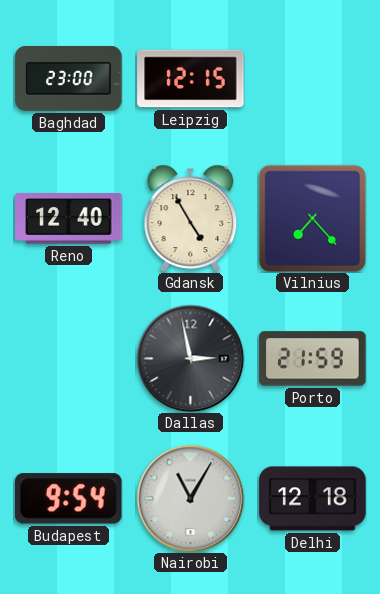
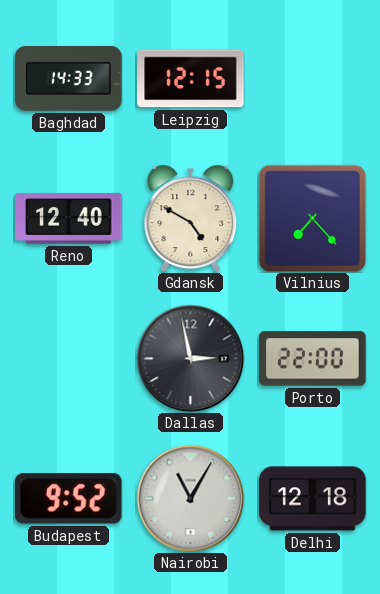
Baghdad: 23:00 -> 14:33 (69, 78)
Gdansk: 4:55 -> 4:50 (191, 218)
Porto: 21:59 -> 22:00 (313, 359)
Budapest: 9:54 -> 9:52 (69, 499)
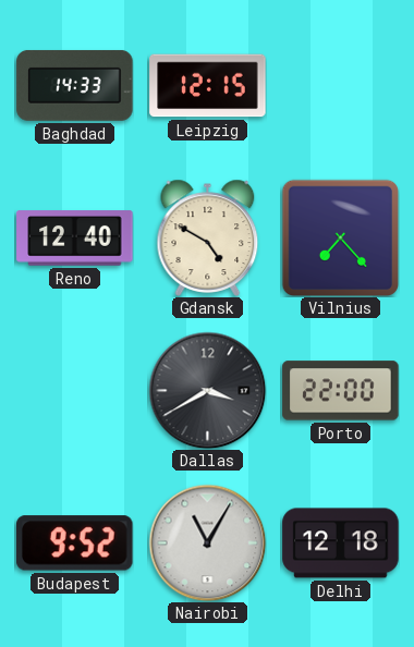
Dallas: 2:58 -> 3:40 (207, 390)
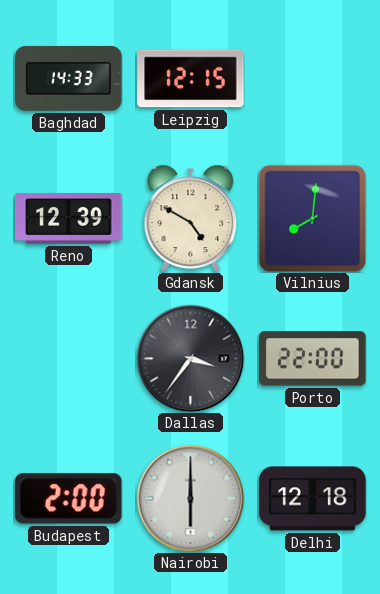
Reno: 12:40 -> 12:39 (69, 219)
Vilnius: 7:23 -> 8:01 (312, 218)
Dallas: 3:40 -> 3:36 (190, 358)
Budapest: 9:52 -> 2:00 (69, 499)
Nairobi: 11:05 -> 6:00 (190, 498)
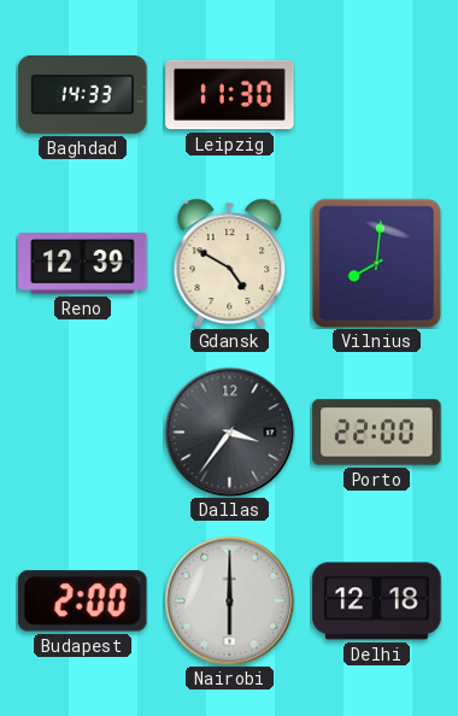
Leipzig: 12:15 -> 11:30 (230, 95)
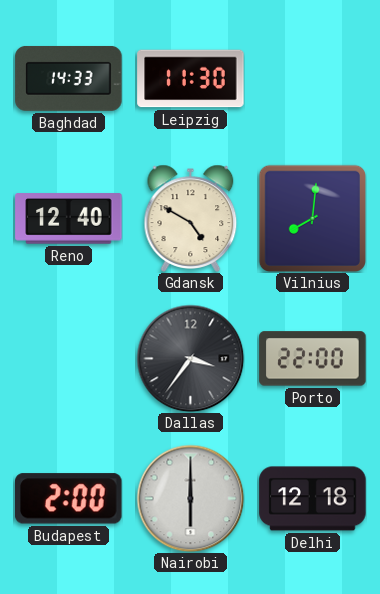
Reno: 12:39 -> 12:40 (69, 219)
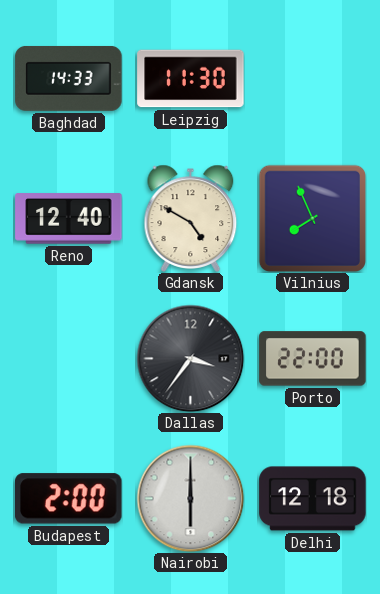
Vilnius: 8:01 -> 7:56 (312, 218)
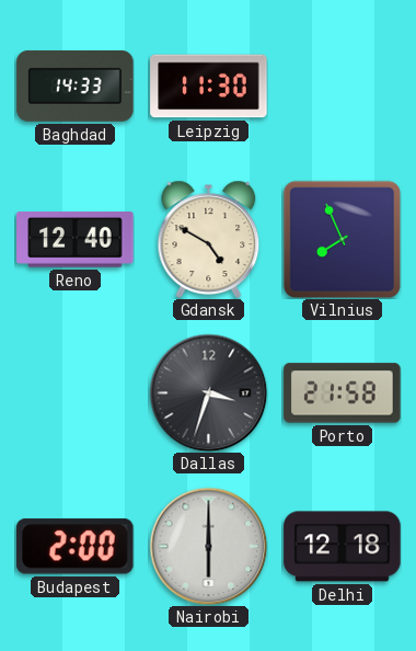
Dallas: 3:36 -> 3:33 (208, 392)
Porto: 22:00 -> 21:58 (343, 393)
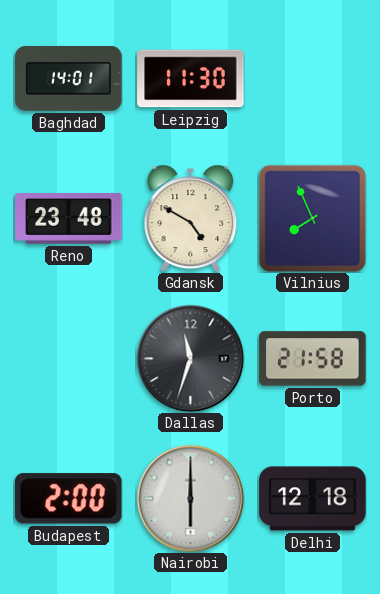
Baghdad: 14:33 -> 14:01 (69, 78)
Reno: 12:40 -> 23:48 (69, 219)
Dallas: 3:33 -> 11:33 (190, 358)
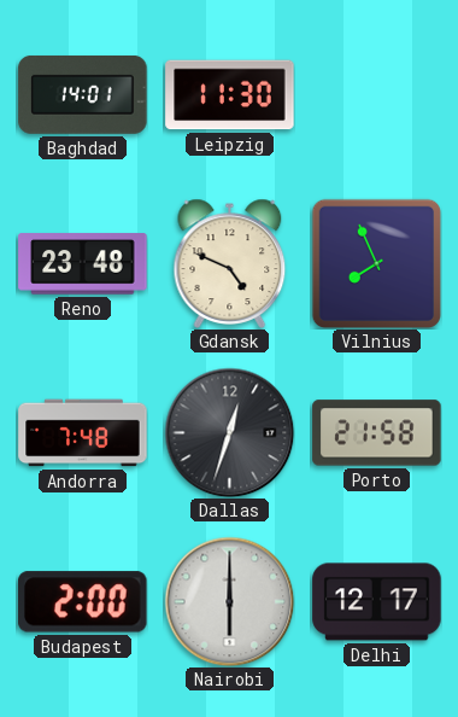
Gdansk: 4:50 -> 4:49 (230, 263)
Andorra: none -> 7:48 (83, 433)
Dallas: 11:33 -> 12:33 (229, 432)
Delhi: 12:18 -> 12:17 (377, 602)
